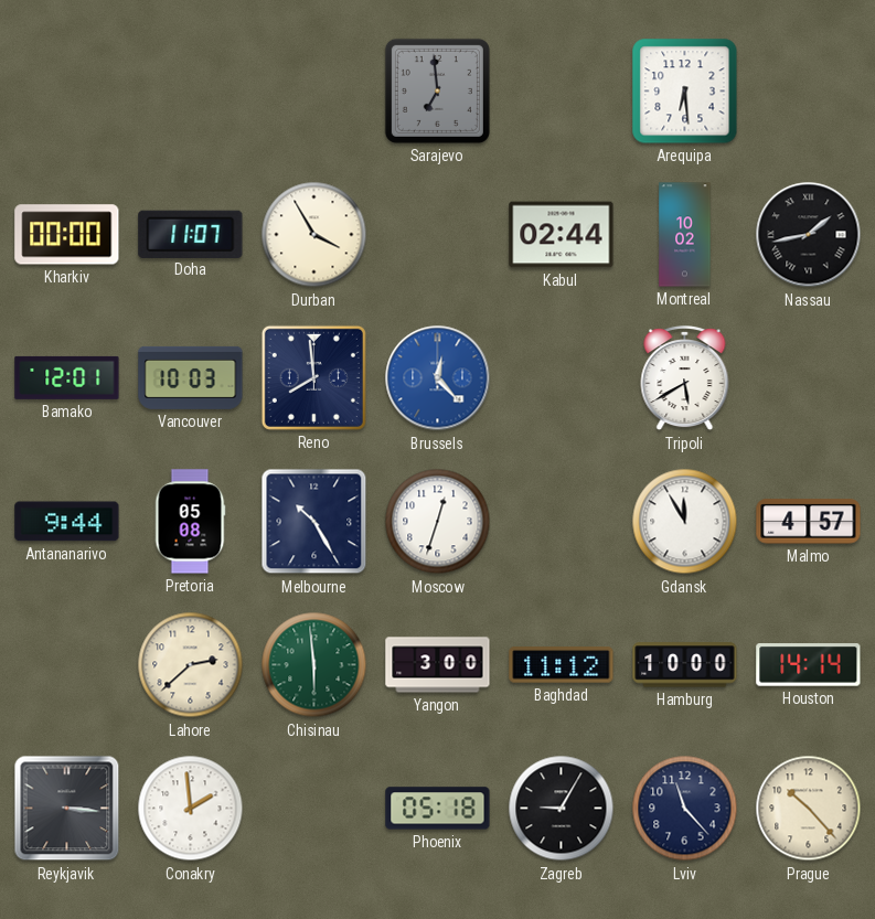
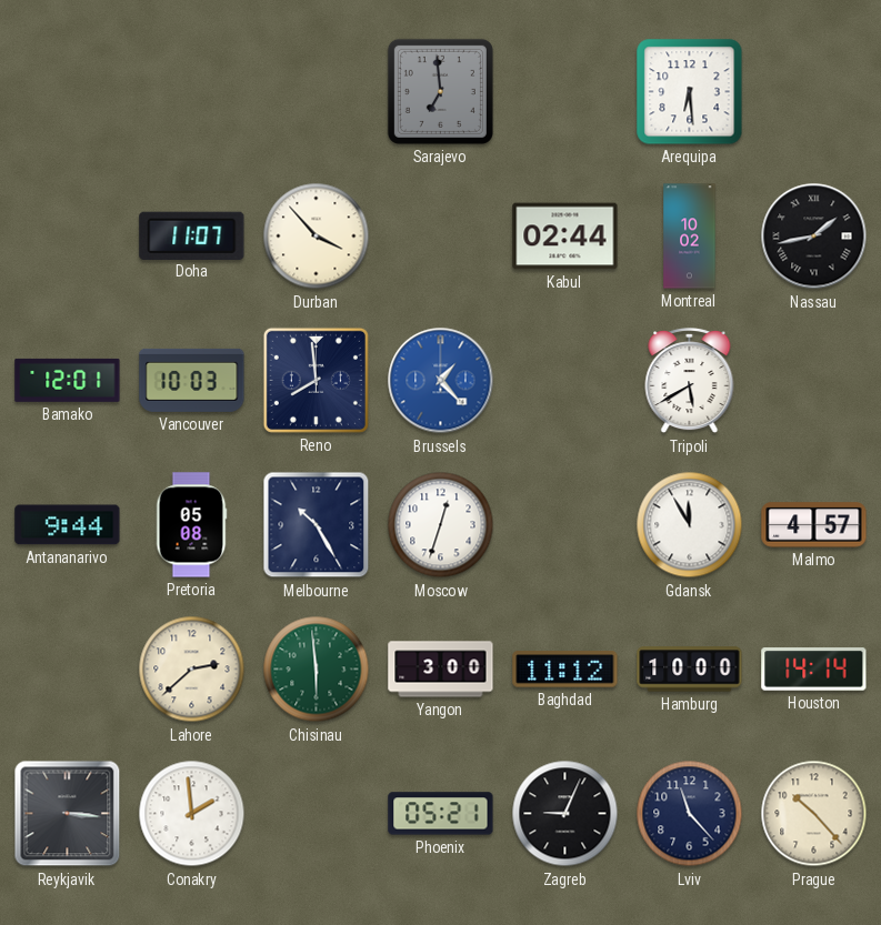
Kharkiv: 00:00 -> none (67, 235)
Durban: 3:55 -> 3:53 (317, 237)
Brussels: 12:23 -> 1:23 (441, 381)
Phoenix: 05:18 -> 05:21 (441, 814)
Zagreb: 9:05 -> 9:04 (565, 814)
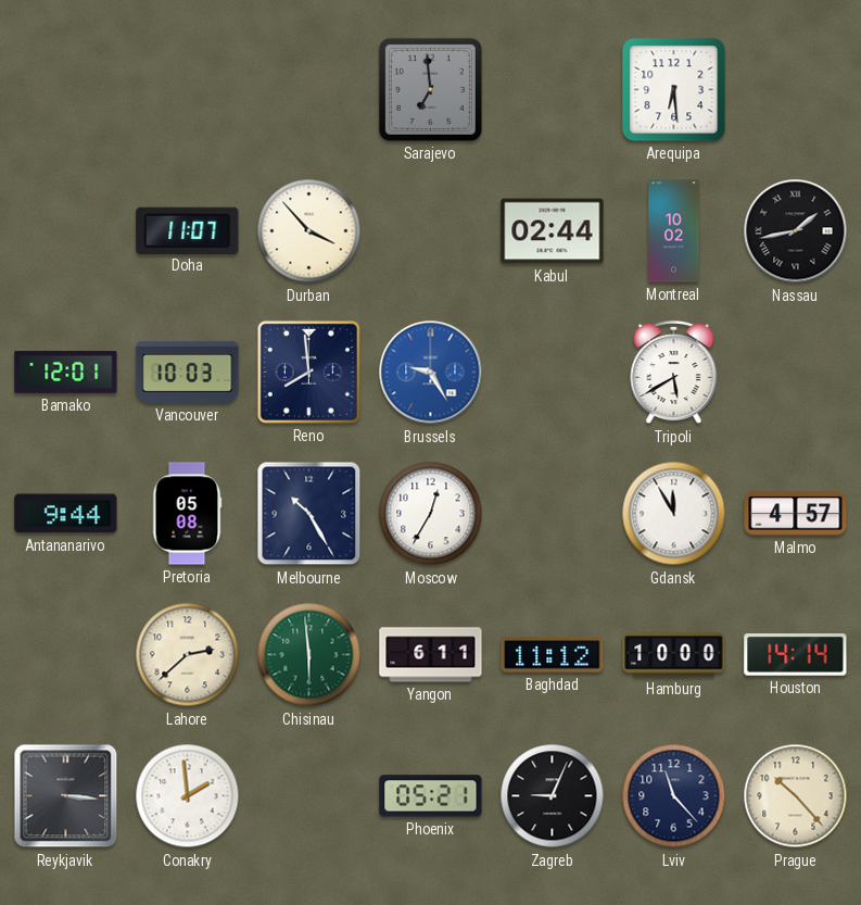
Brussels: 1:23 -> 9:25 (431, 373)
Moscow: 12:33 -> 12:35 (431, 514)
Yangon: 3:00 -> 6:11 (431, 655)
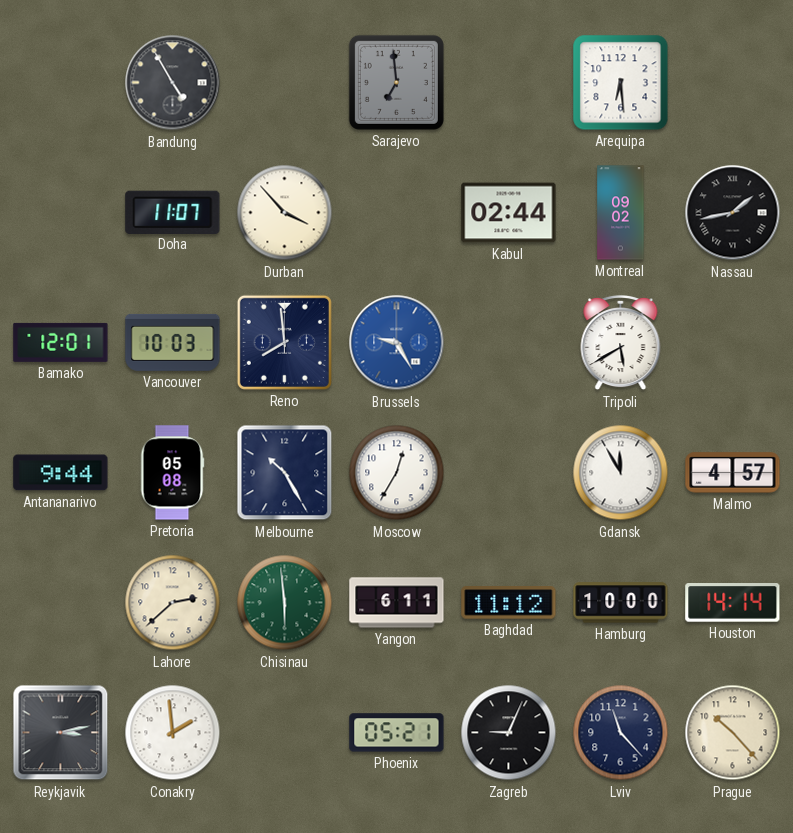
Bandung: none -> 4:55 (173, 83)
Montreal: 10:02 -> 09:02 (621, 213)
Reykjavik: 3:16 -> 3:13 (61, 733)
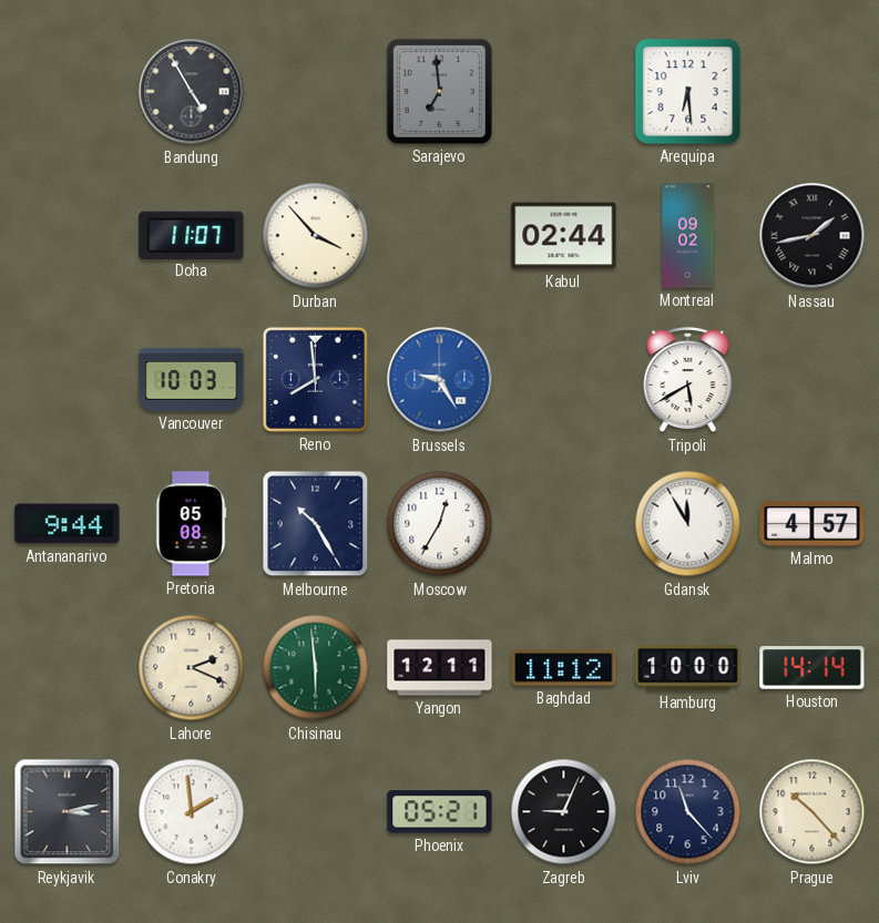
Bamako: 12:01 -> none (61, 342)
Lahore: 2:38 -> 2:19 (192, 668)
Yangon: 6:11 -> 12:11 (440, 668)
